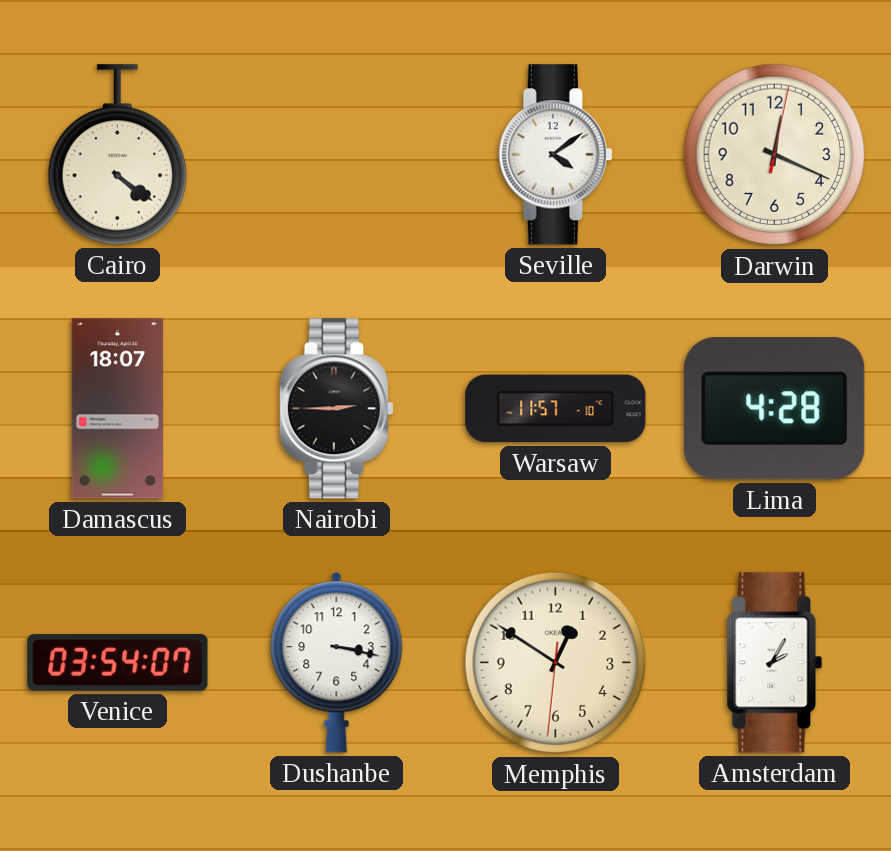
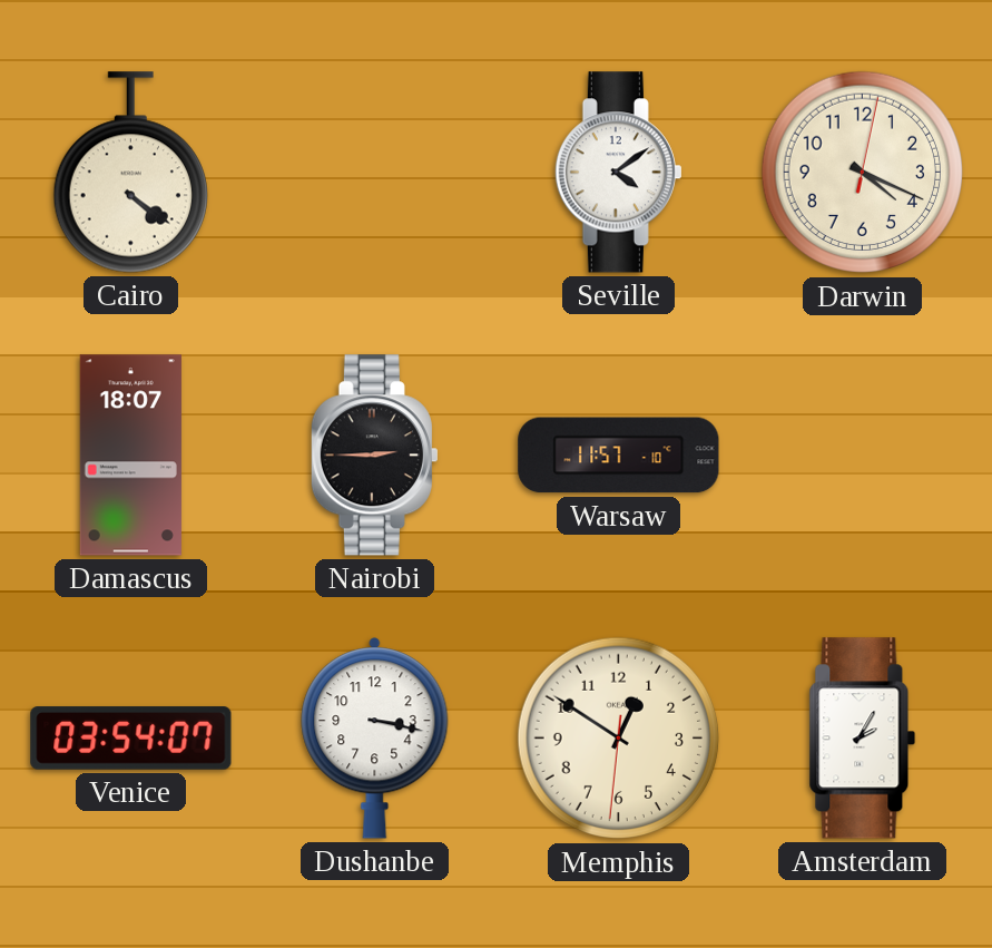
Darwin: 12:19 -> 4:19 (863, 173)
Lima: 4:28 -> none (775, 409)
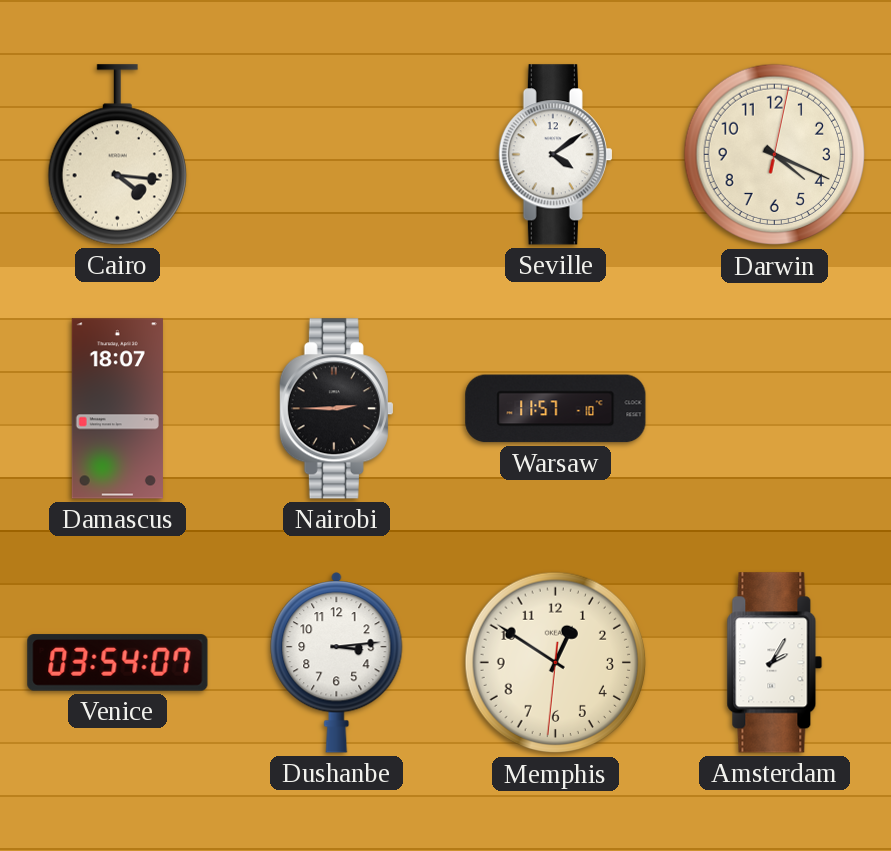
Cairo: 4:21 -> 4:16 (117, 155)
Dushanbe: 3:17 -> 3:14 (337, 663)
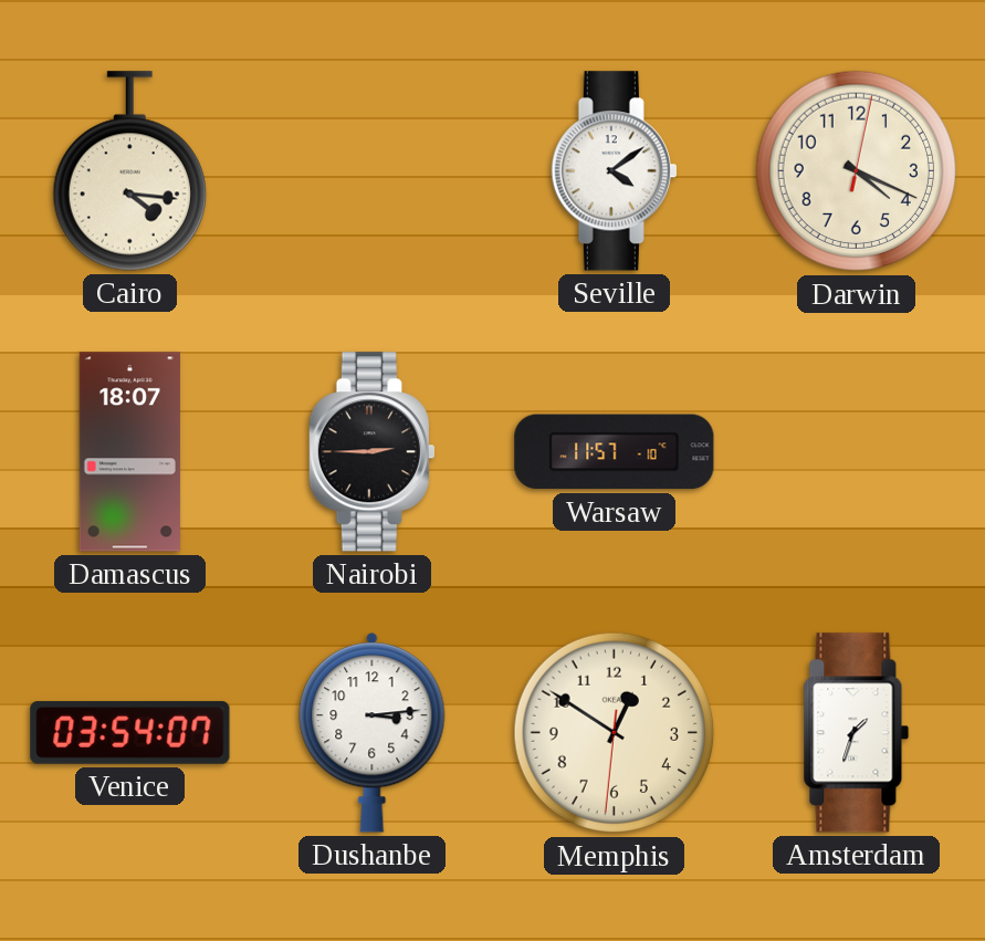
Amsterdam: 2:05 -> 1:33 (857, 733)
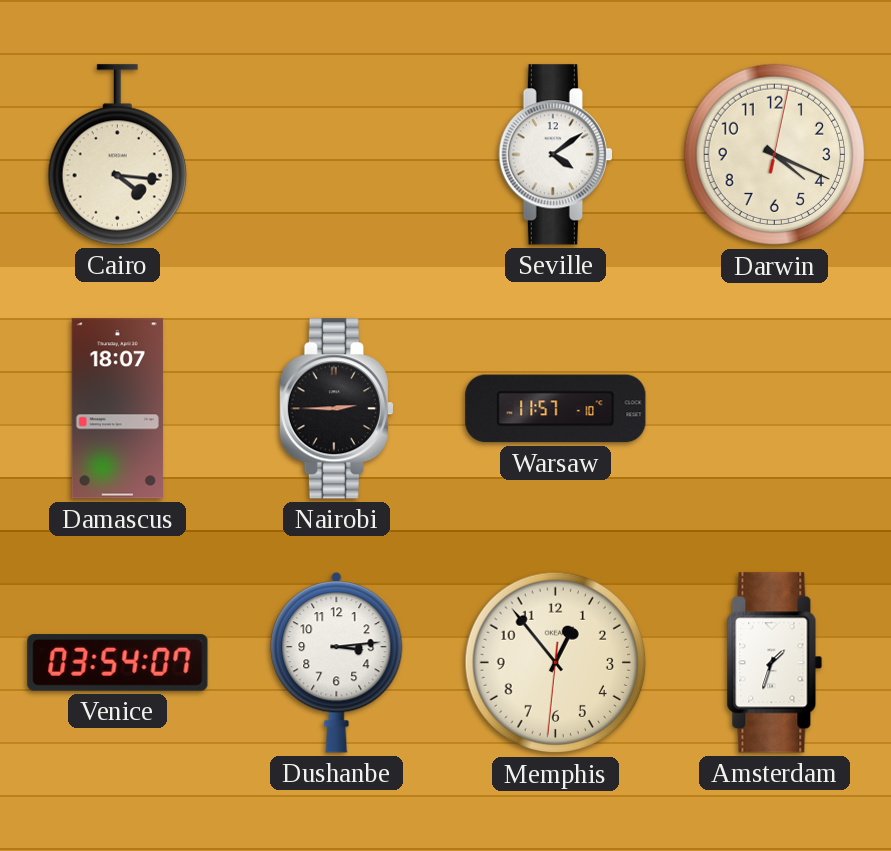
Memphis: 12:50 -> 12:53 (556, 663)
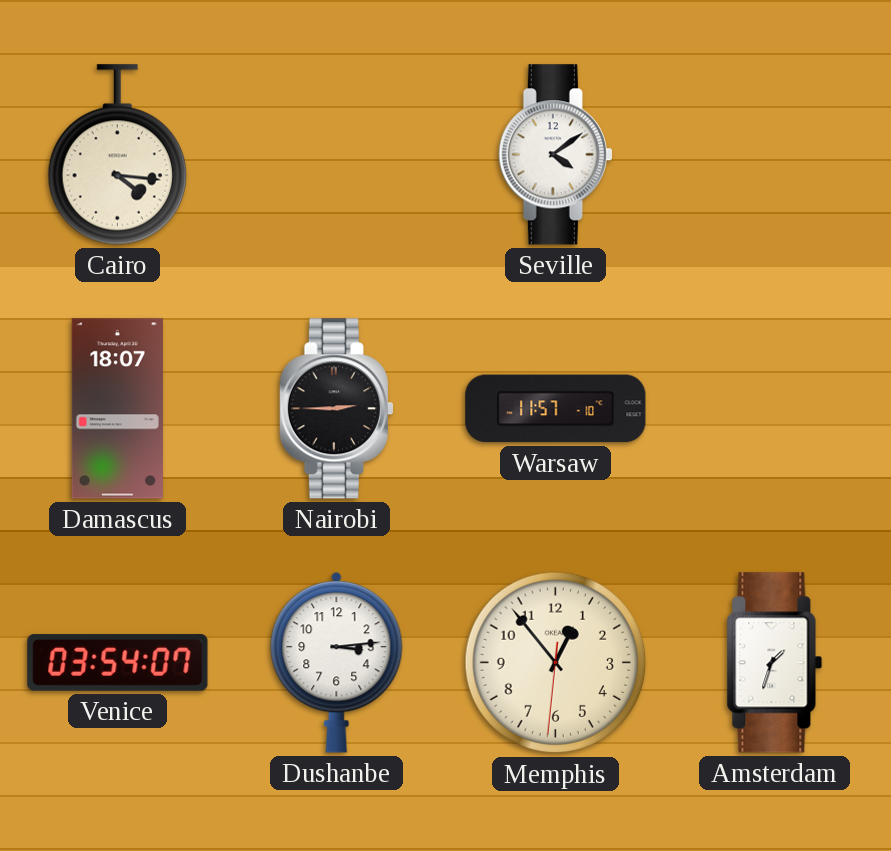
Darwin: 4:19 -> none (775, 155)
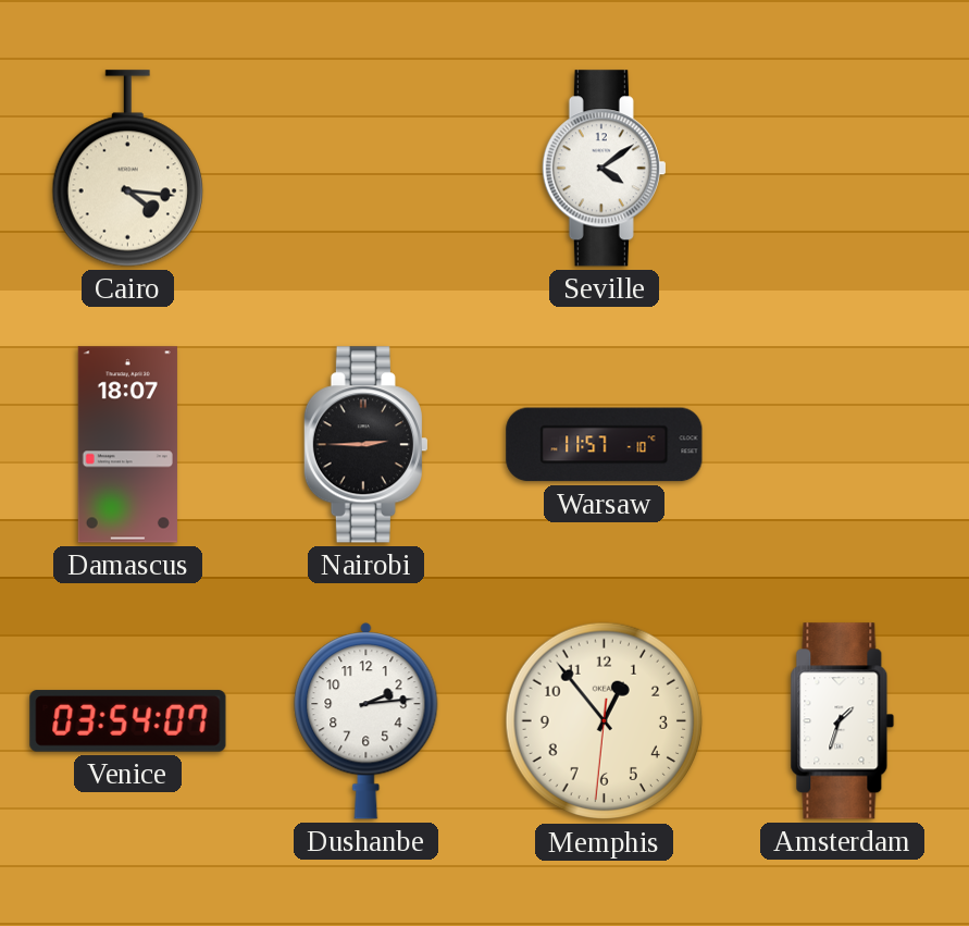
Dushanbe: 3:14 -> 2:14 (367, 721)
